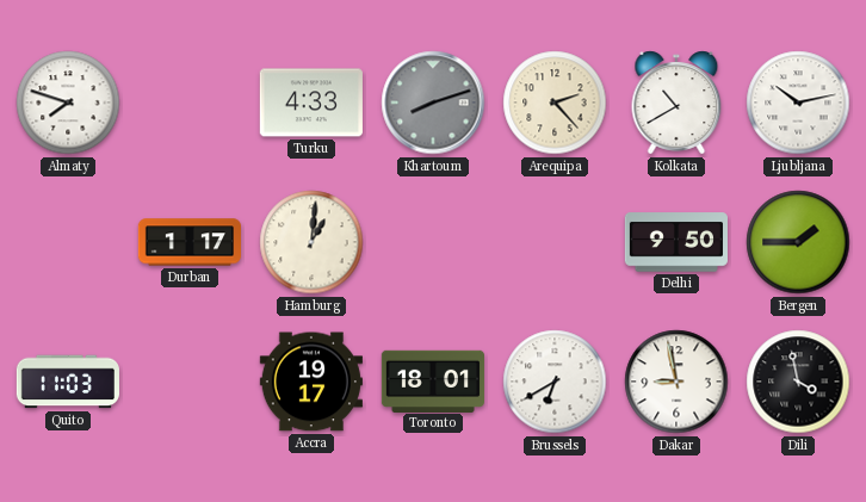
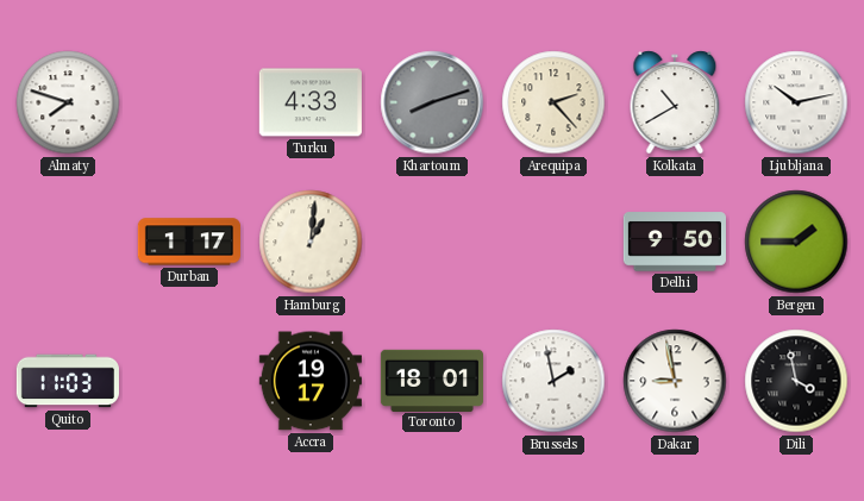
Brussels: 6:40 -> 1:58 (553, 381)
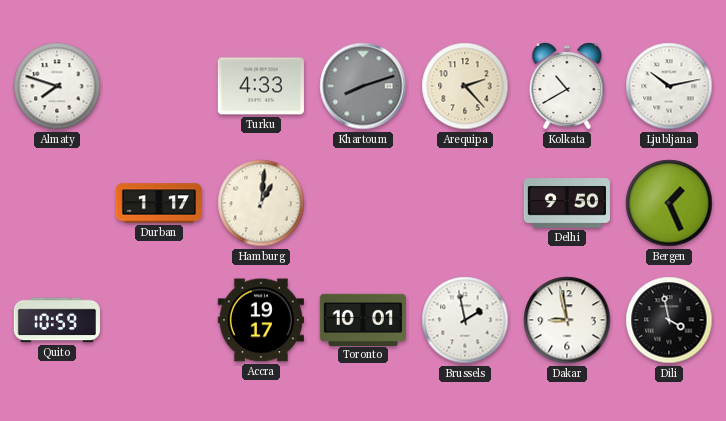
Bergen: 1:45 -> 1:26 (669, 203)
Quito: 11:03 -> 10:59 (57, 320)
Toronto: 18:01 -> 10:01 (363, 319)
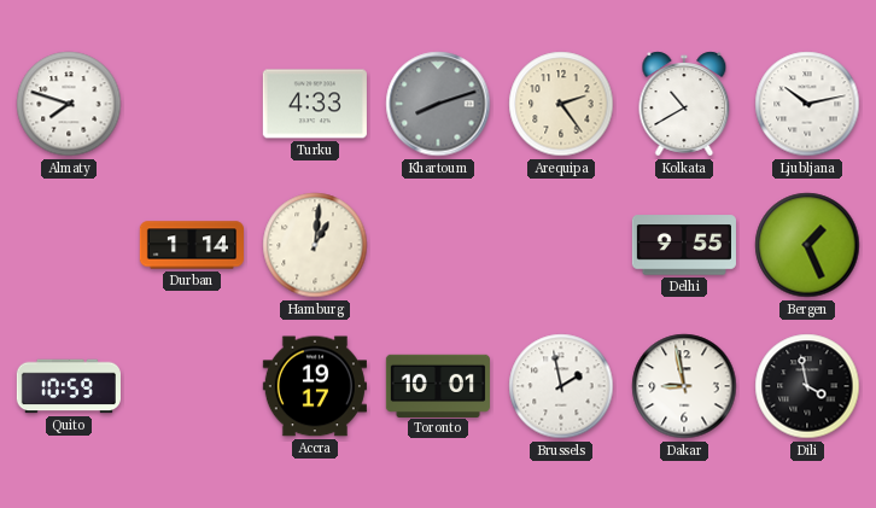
Arequipa: 2:23 -> 2:24 (561, 104)
Durban: 1:17 -> 1:14 (191, 245)
Delhi: 9:50 -> 9:55 (684, 245)
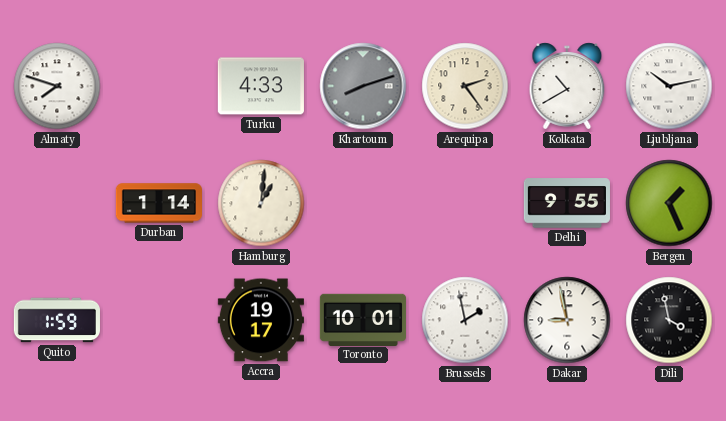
Quito: 10:59 -> 1:59 (57, 320)
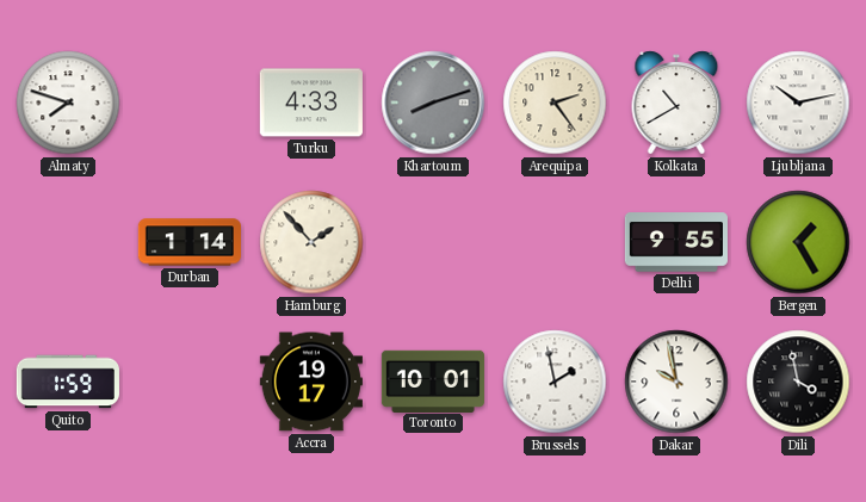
Hamburg: 1:01 -> 1:53 (311, 242)
Bergen: 1:26 -> 1:25 (798, 242)
Dakar: 8:58 -> 9:58 (676, 382)
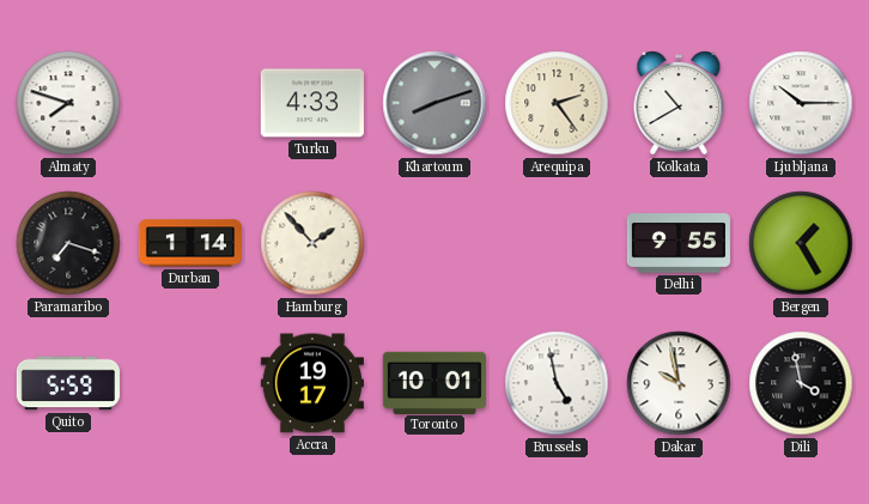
Ljubljana: 10:13 -> 10:15 (801, 103)
Paramaribo: none -> 7:18 (68, 243)
Quito: 1:59 -> 5:59 (68, 383)
Brussels: 1:58 -> 4:58 (557, 383)
